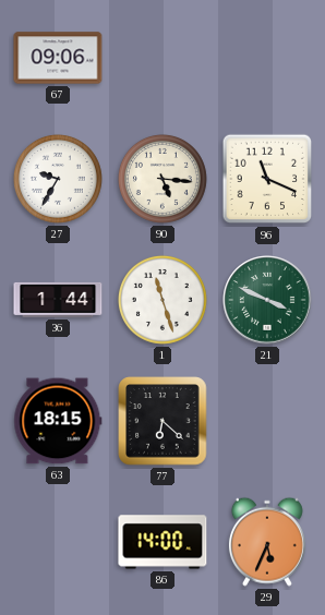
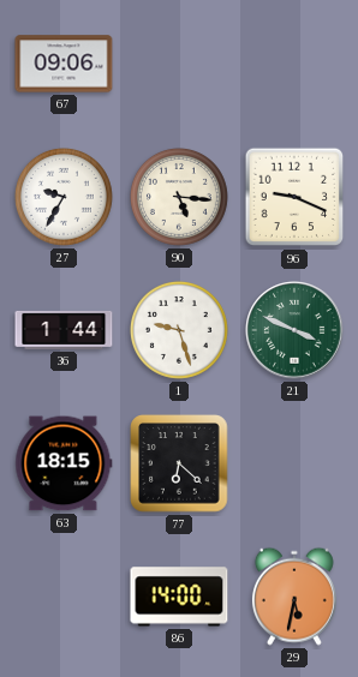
96: 11:19 -> 9:19 (294, 197)
1: 11:27 -> 9:27 (179, 330)
29: 5:34 -> 5:32 (294, 597)
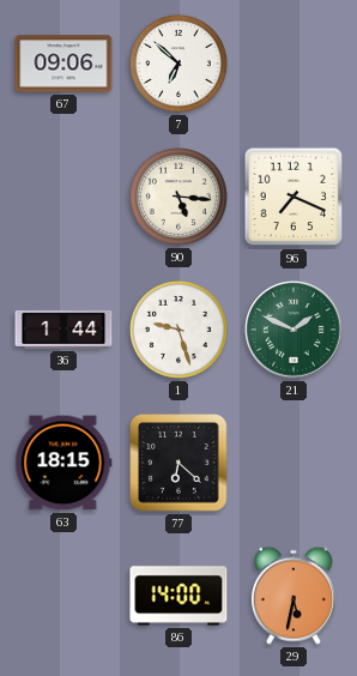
7: none -> 6:52 (179, 64)
27: 9:35 -> none (64, 197)
96: 9:19 -> 7:19 (294, 197)
21: 3:49 -> 1:49 (294, 330)
